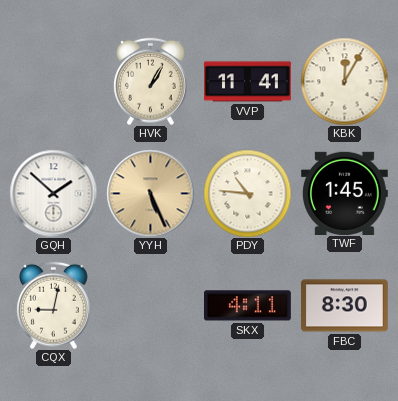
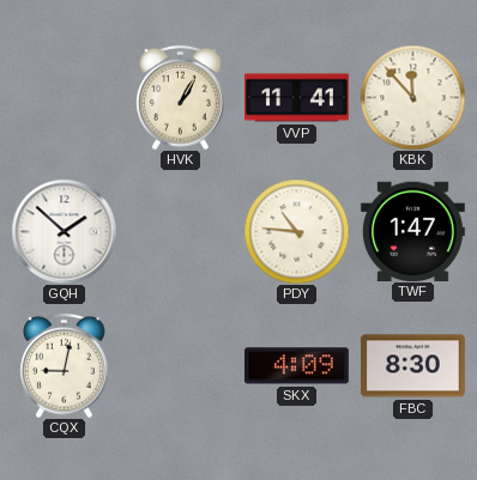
KBK: 12:05 -> 11:53 (412, 97)
YYH: 5:26 -> none (150, 193)
TWF: 1:45 -> 1:47 (412, 231)
SKX: 4:11 -> 4:09 (296, 366)
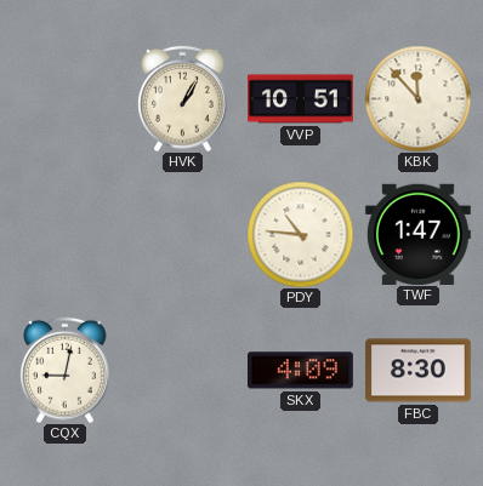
VVP: 11:41 -> 10:51 (301, 99)
GQH: 1:52 -> none (64, 231)
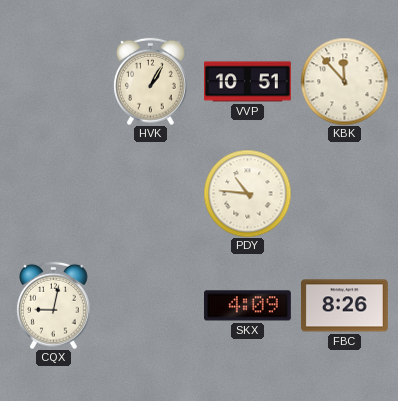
TWF: 1:47 -> none (417, 234)
FBC: 8:30 -> 8:26 (344, 306)
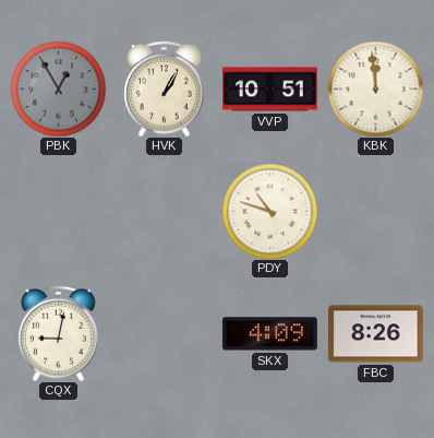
PBK: none -> 12:55 (58, 88)
KBK: 11:53 -> 11:59 (375, 88)
PDY: 10:46 -> 10:48 (269, 211)
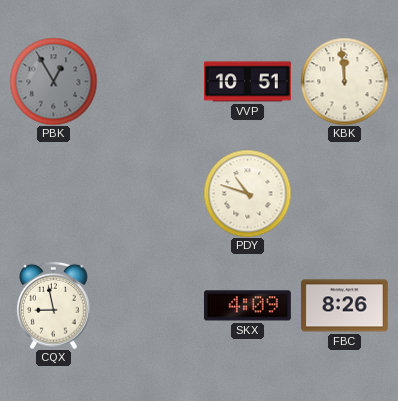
HVK: 1:05 -> none (165, 88)
CQX: 9:02 -> 8:58 (54, 305)
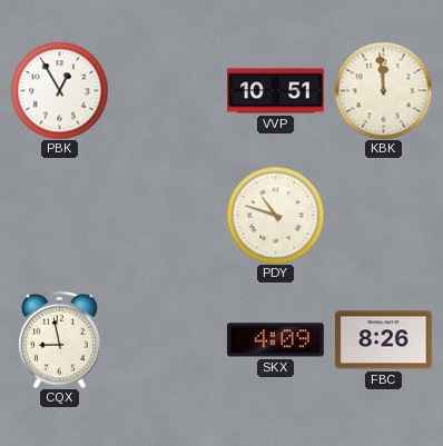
PBK dial: grey -> white (59, 90)
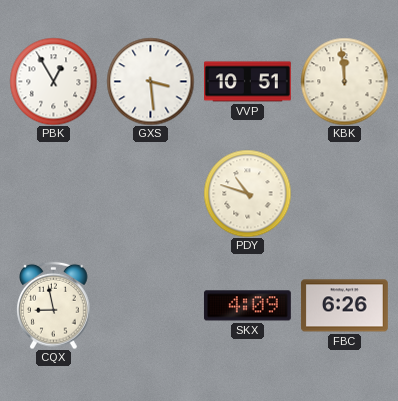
GXS: none -> 3:29 (150, 81)
FBC: 8:26 -> 6:26 (344, 306)
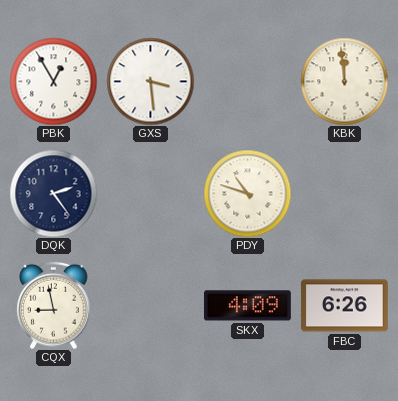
VVP: 10:51 -> none (248, 82)
DQK: none -> 2:24 (53, 193)
